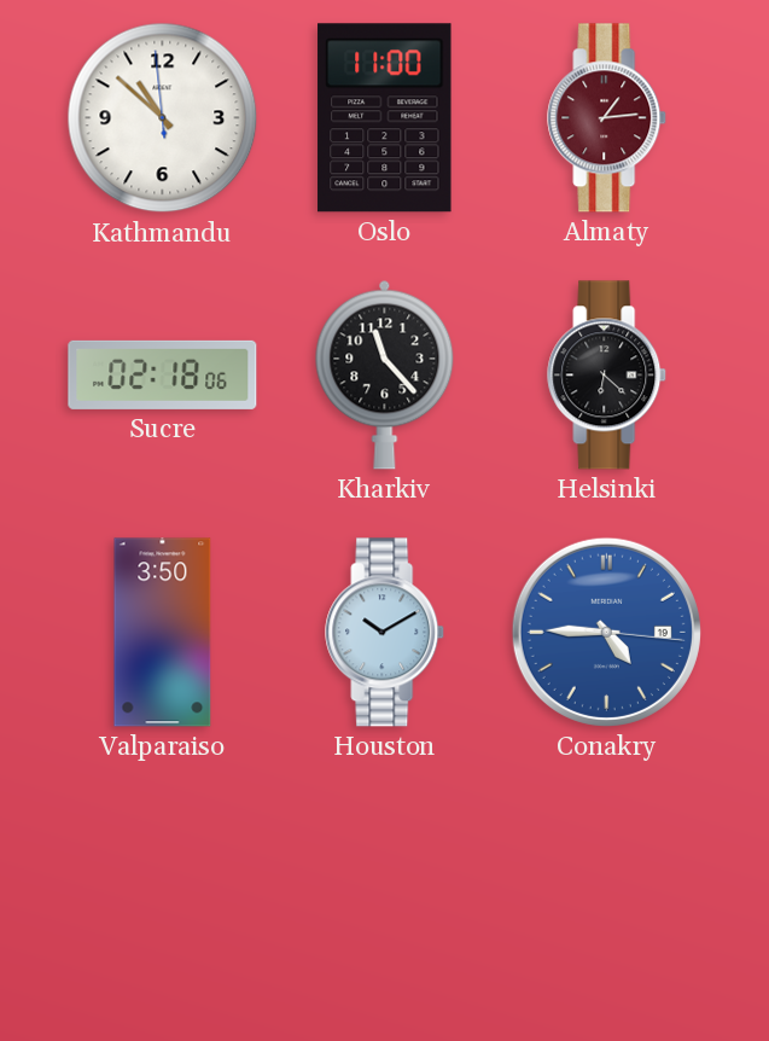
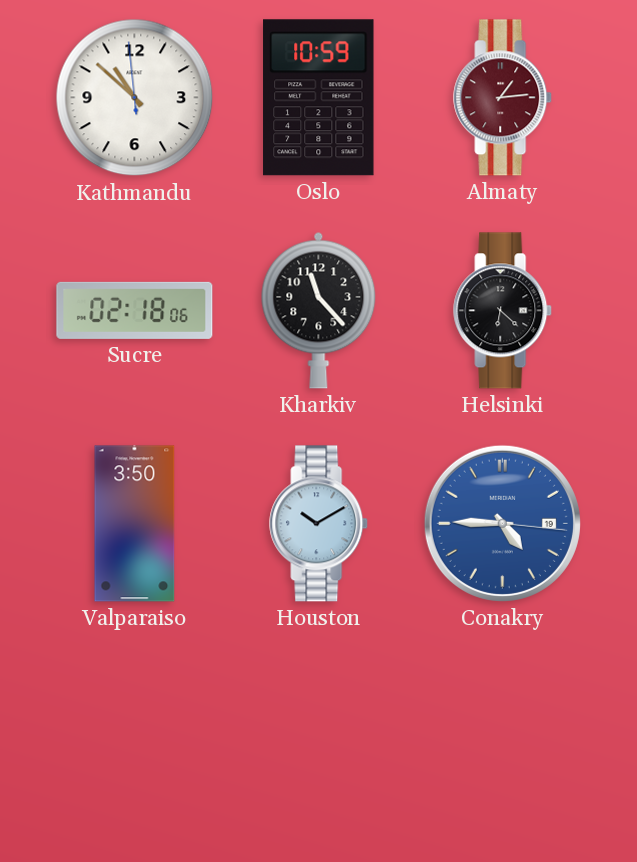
Oslo: 11:00 -> 10:59 (319, 98)
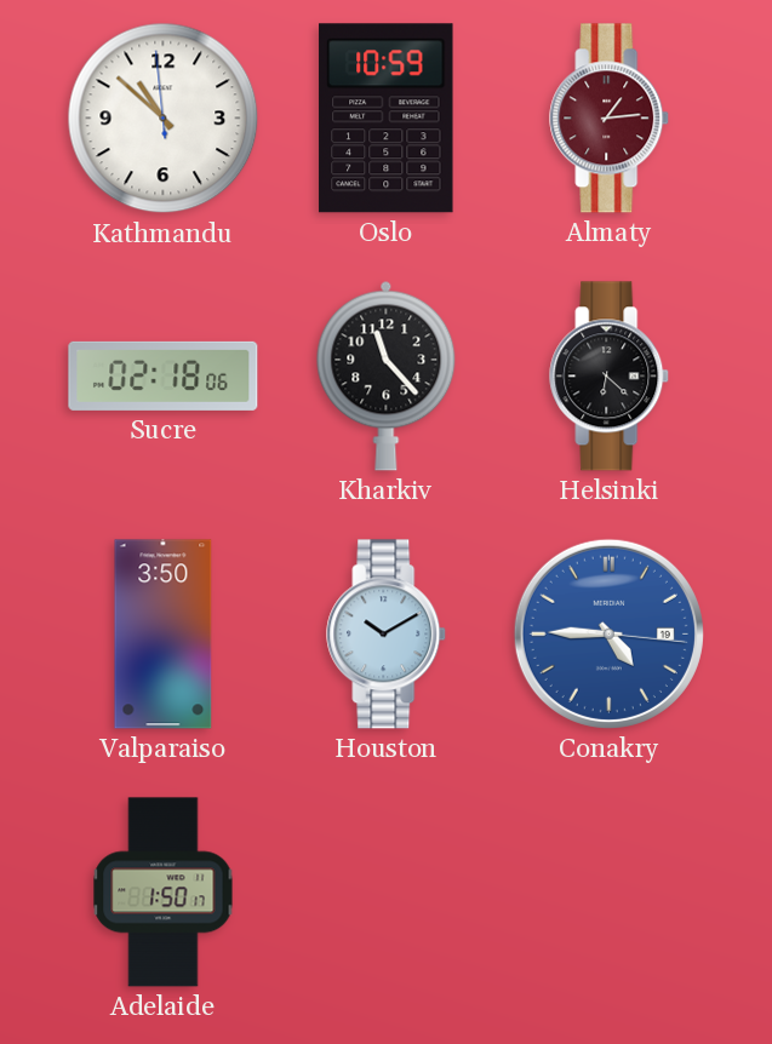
Adelaide: none -> 1:50 (164, 893)
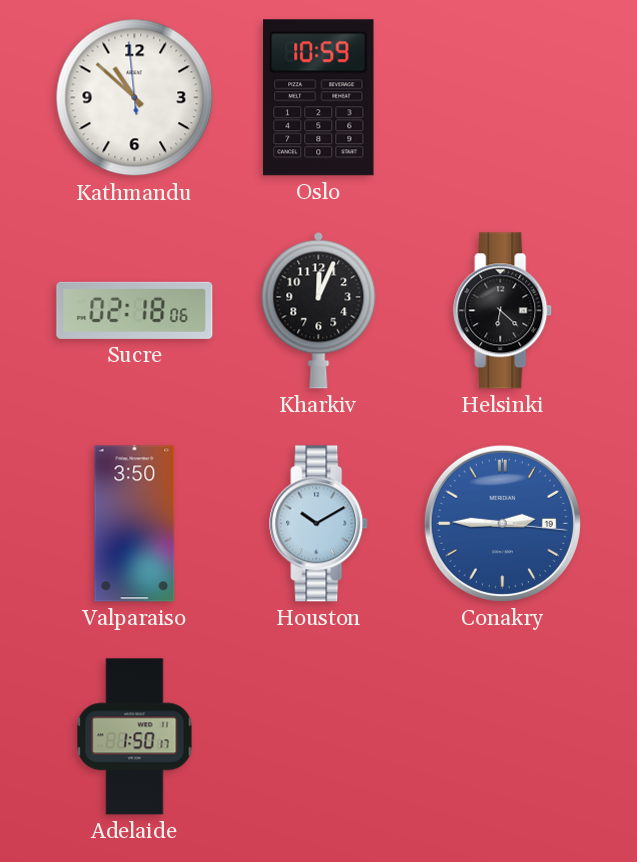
Almaty: 1:14 -> none (610, 119)
Kharkiv: 11:23 -> 12:04 (319, 310)
Conakry: 4:45 -> 2:45 (502, 523)
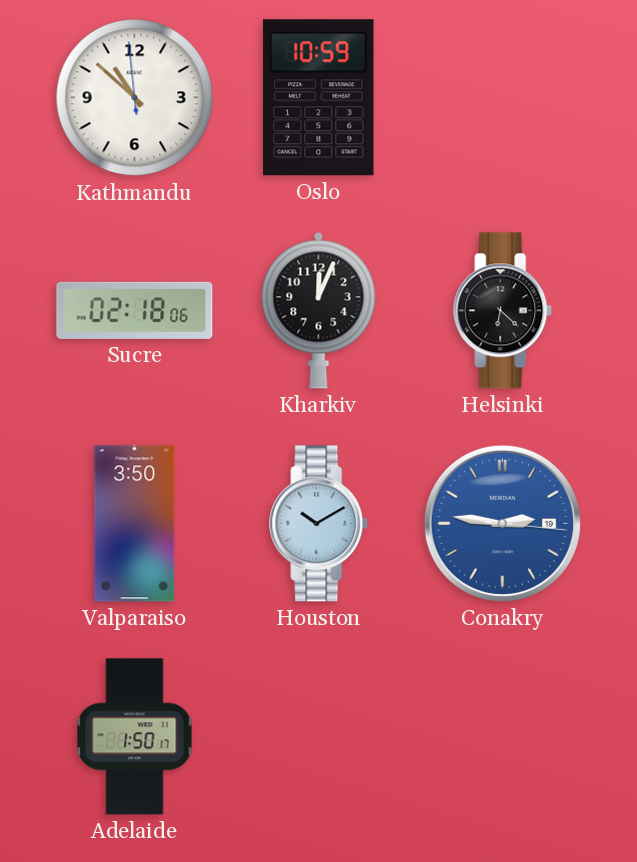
Conakry: 2:45 -> 2:46 (502, 523)
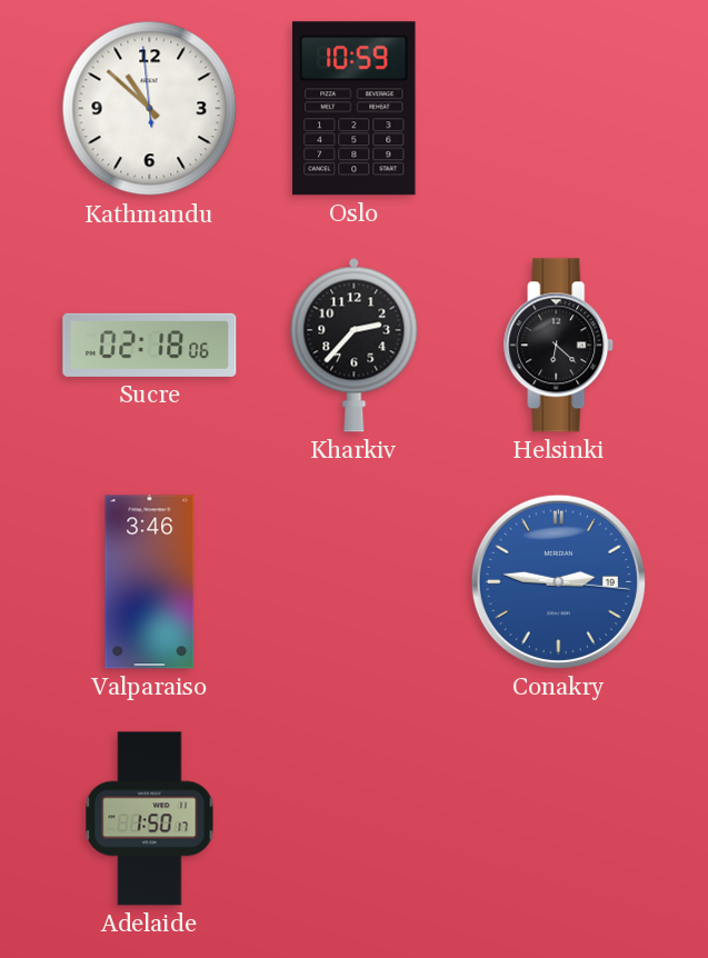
Kharkiv: 12:04 -> 2:37 (355, 345)
Valparaiso: 3:50 -> 3:46 (150, 582)
Houston: 10:10 -> none (319, 524)
